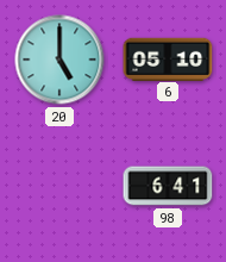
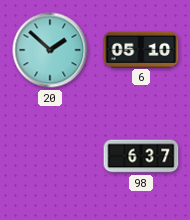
20: 5:00 -> 1:52 (50, 50)
98: 6:41 -> 6:37 (141, 156)
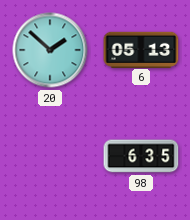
6: 05:10 -> 05:13 (141, 49)
98: 6:37 -> 6:35 (141, 156)
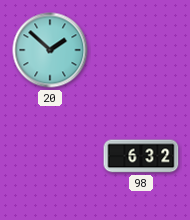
6: 05:13 -> none (141, 49)
98: 6:35 -> 6:32 (141, 156)
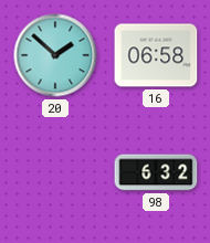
16: none -> 06:58 (156, 55)
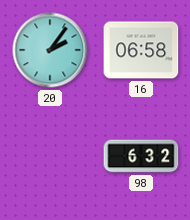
20: 1:52 -> 2:06 (50, 50)
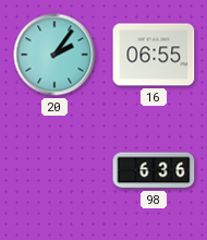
16: 06:58 -> 06:55 (154, 55)
98: 6:32 -> 6:36 (154, 170)
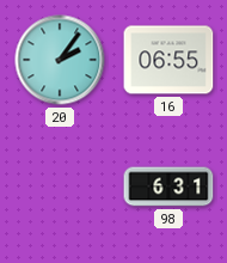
98: 6:36 -> 6:31 (168, 186)
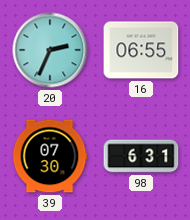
20: 2:06 -> 2:34 (50, 50)
39: none -> 07:30 (50, 156)
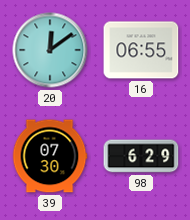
20: 2:34 -> 12:09 (50, 50)
98: 6:31 -> 6:29 (141, 156)
